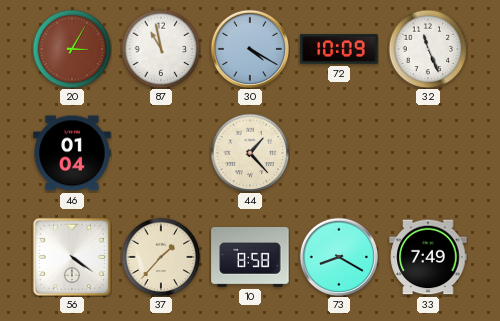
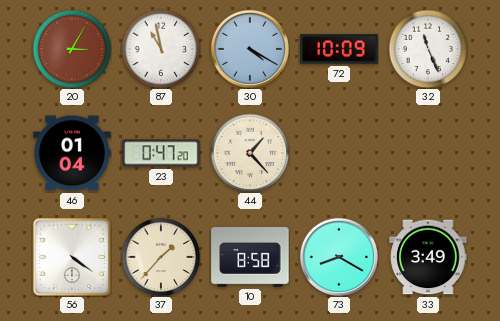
23: none -> 0:47 (161, 153)
33: 7:49 -> 3:49 (428, 257)
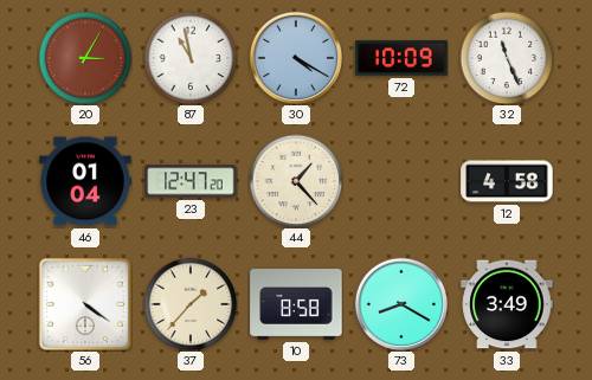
23: 0:47 -> 12:47 (191, 181)
12: none -> 4:58 (507, 181)
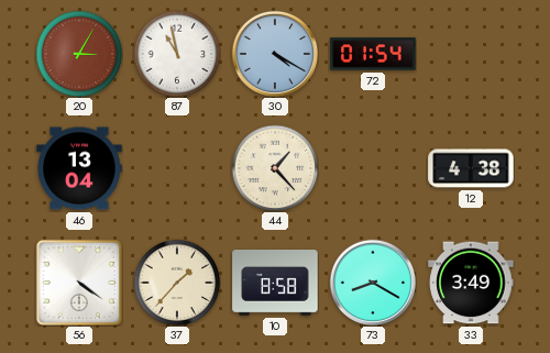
72: 10:09 -> 01:54 (373, 54)
32: 11:26 -> none (507, 58)
46: 01:04 -> 13:04 (79, 168)
23: 12:47 -> none (191, 181)
12: 4:58 -> 4:38 (471, 168)
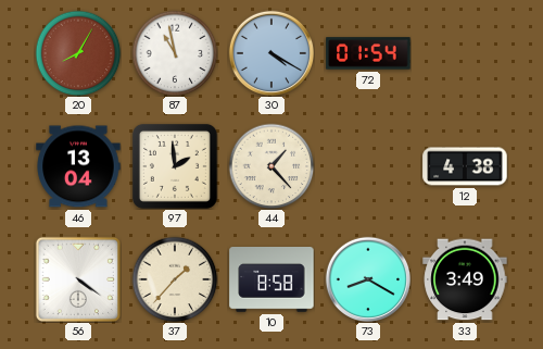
20: 3:05 -> 8:05 (78, 53)
97: none -> 1:59 (175, 166)
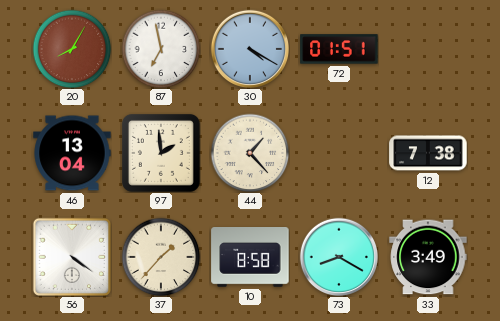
87: 10:58 -> 6:58 (161, 49)
72: 01:54 -> 01:51 (339, 49)
12: 4:38 -> 7:38 (428, 153)
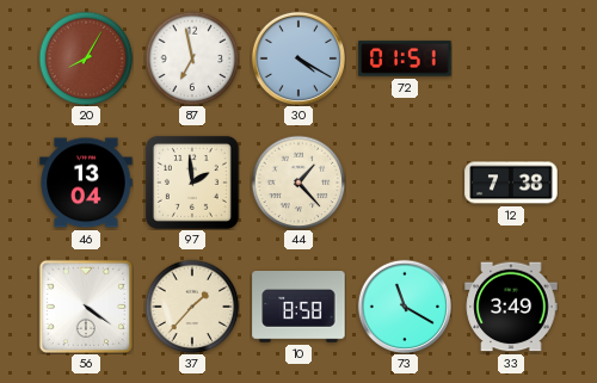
73: 8:20 -> 11:20 (404, 305)
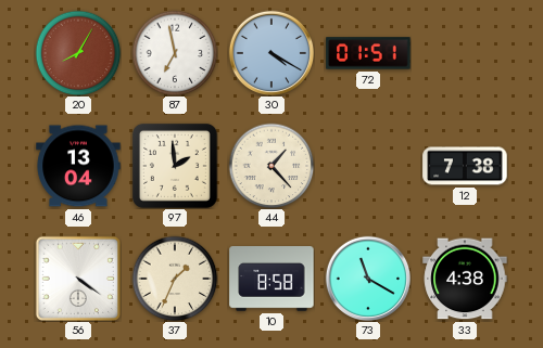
37: 1:37 -> 1:34 (175, 279)
33: 3:49 -> 4:38 (465, 279)
